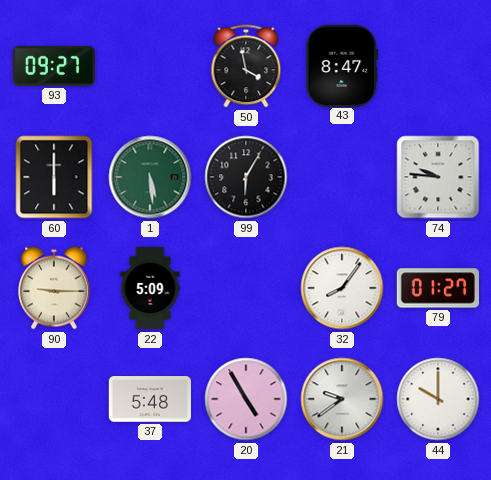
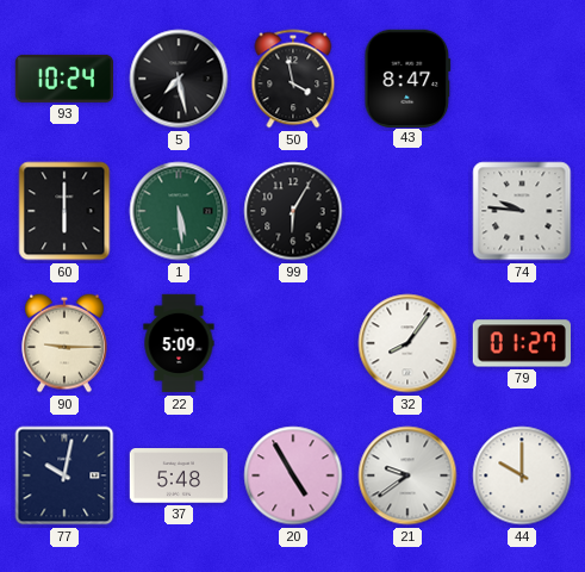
93: 09:27 -> 10:24 (63, 79)
5: none -> 7:28 (179, 79)
77: none -> 10:02 (64, 475)
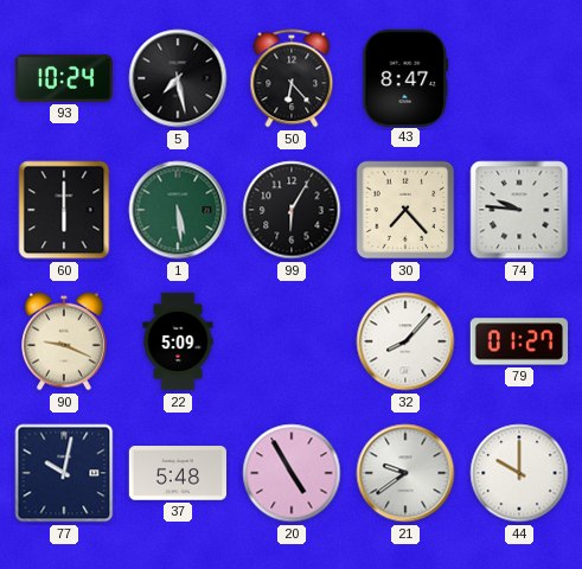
50: 3:58 -> 6:23 (292, 78)
30: none -> 7:23 (405, 210)
90: 9:15 -> 9:19 (65, 341)
32: 8:06 -> 8:07 (405, 341)
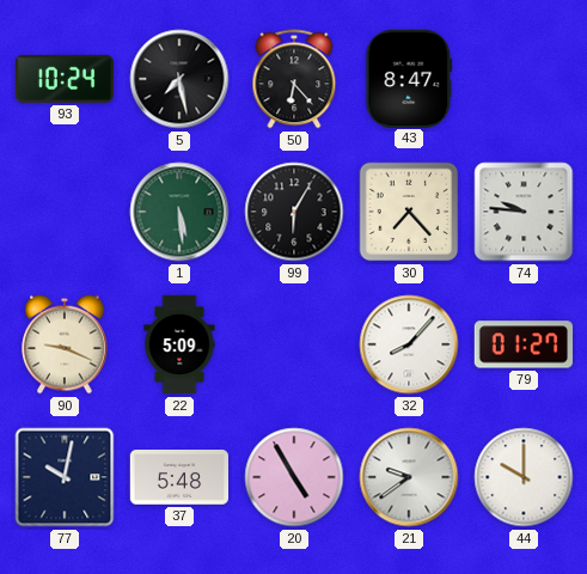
60: 6:00 -> none (64, 210)
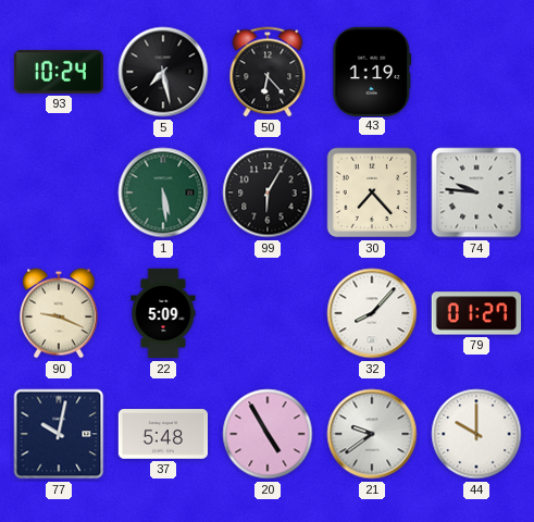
43: 8:47 -> 1:19 (372, 71)
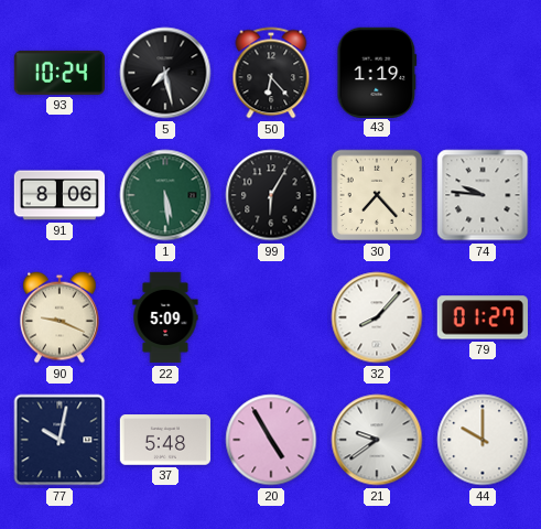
91: none -> 8:06 (59, 195)
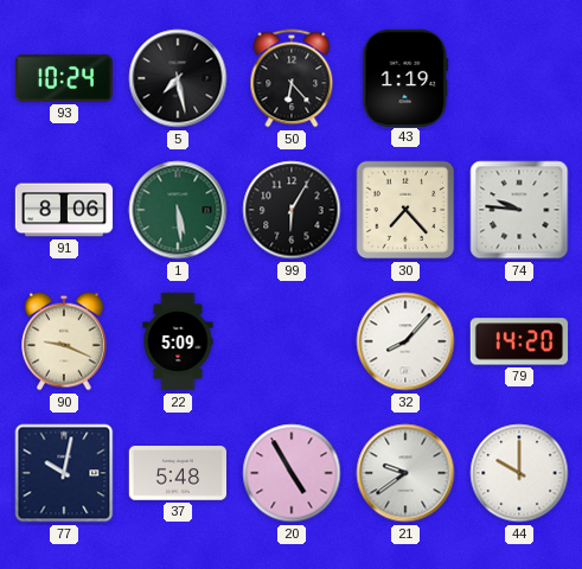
79: 01:27 -> 14:20 (518, 341)
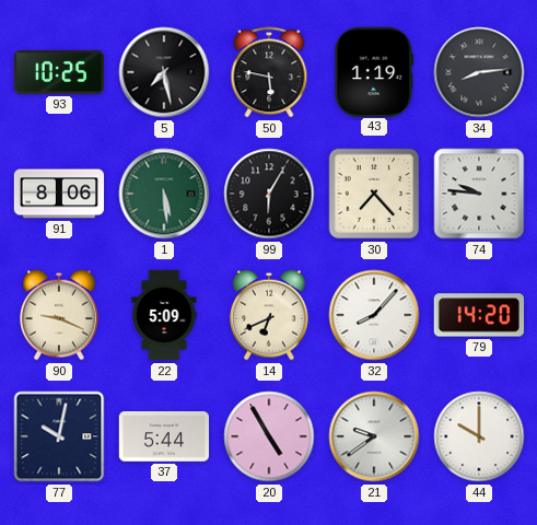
93: 10:24 -> 10:25 (58, 72)
50: 6:23 -> 5:47 (269, 72)
34: none -> 8:14 (479, 72)
14: none -> 6:41 (270, 315)
37: 5:48 -> 5:44 (164, 436)
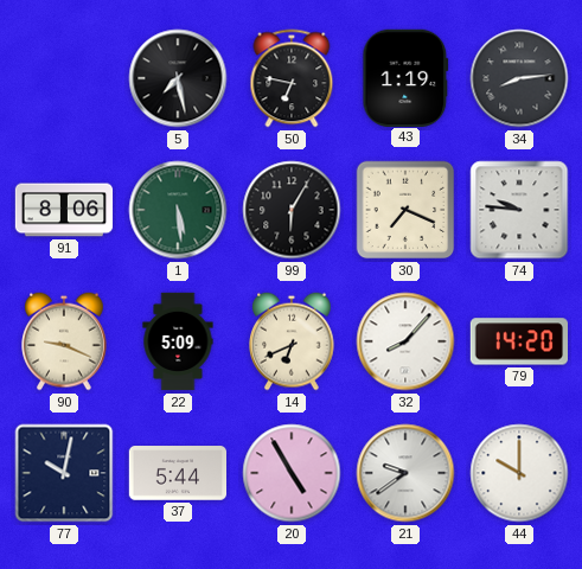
93: 10:25 -> none (58, 72)
50: 5:47 -> 6:47 (292, 78)
30: 7:23 -> 7:19 (405, 210)
